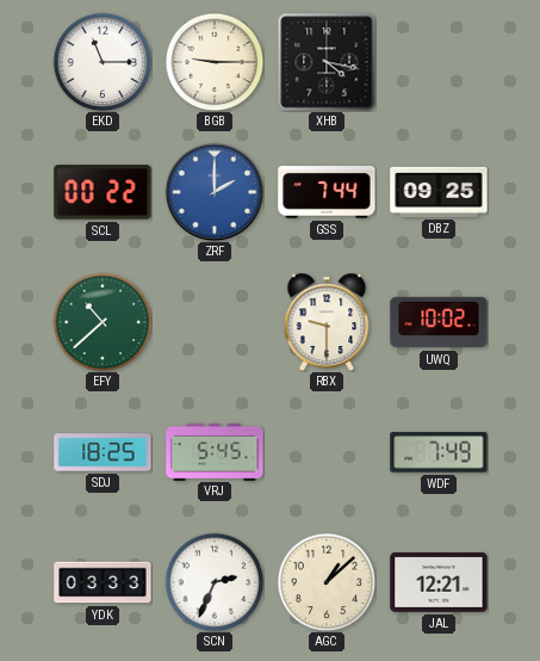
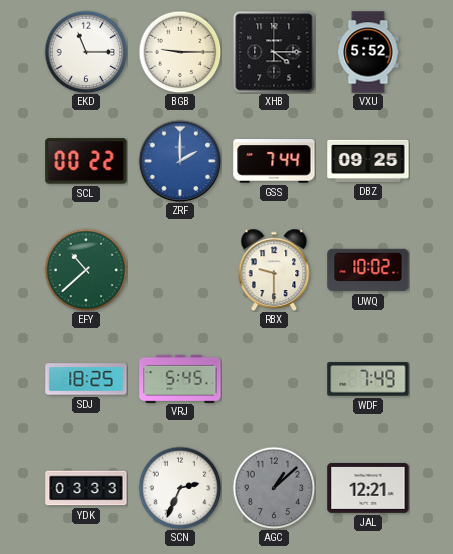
XHB: 4:17 -> 4:15 (274, 52)
VXU: none -> 5:52 (368, 52)
AGC dial: cream -> grey (274, 488)
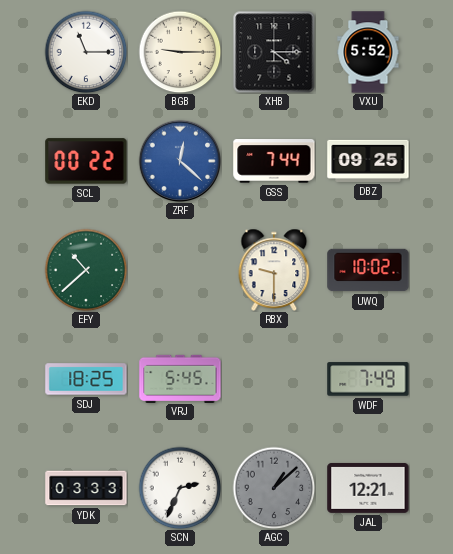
ZRF: 2:00 -> 12:22 (180, 161)
